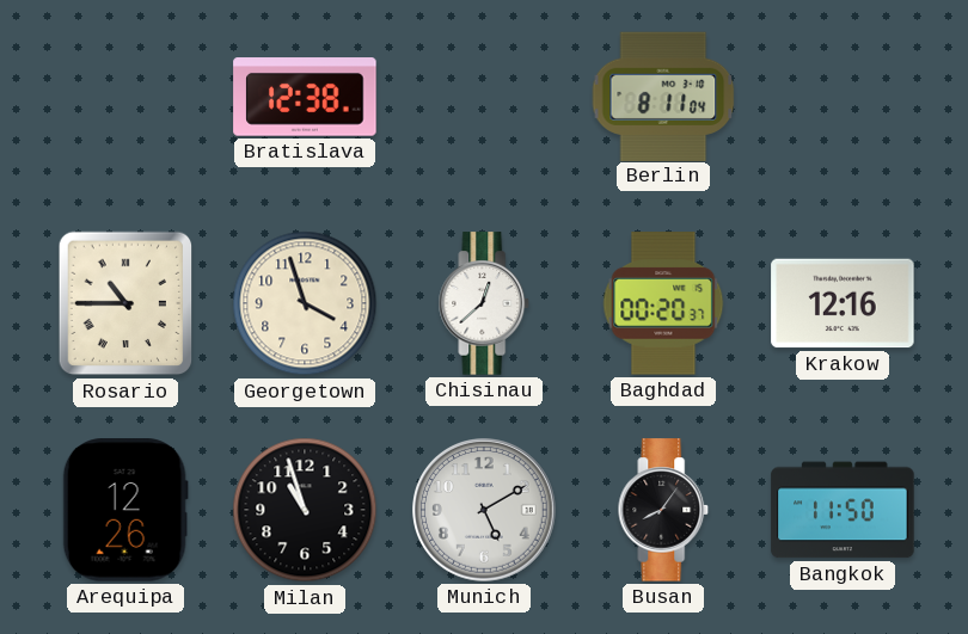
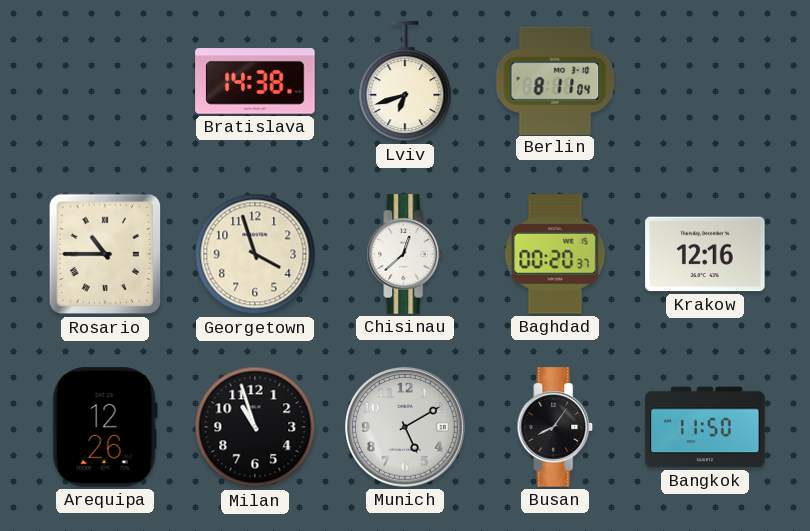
Bratislava: 12:38 -> 14:38 (255, 81)
Lviv: none -> 6:42 (405, 82)
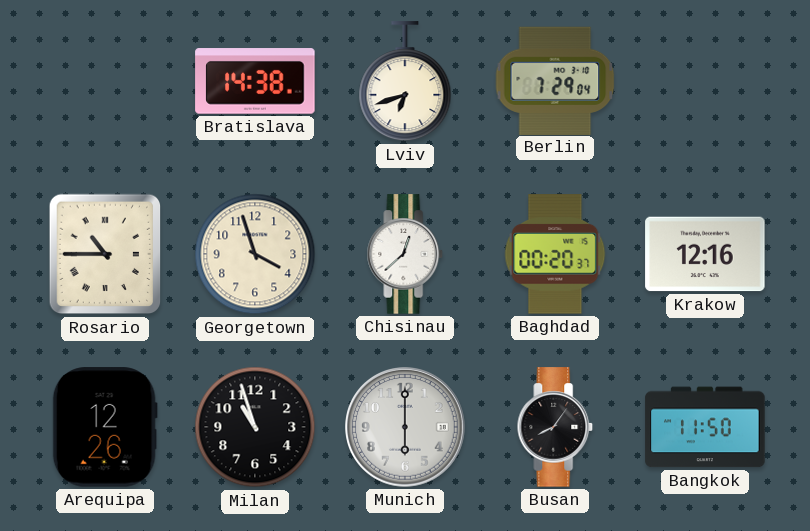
Berlin: 8:11 -> 7:29 (555, 80)
Munich: 5:10 -> 6:00 (405, 427)
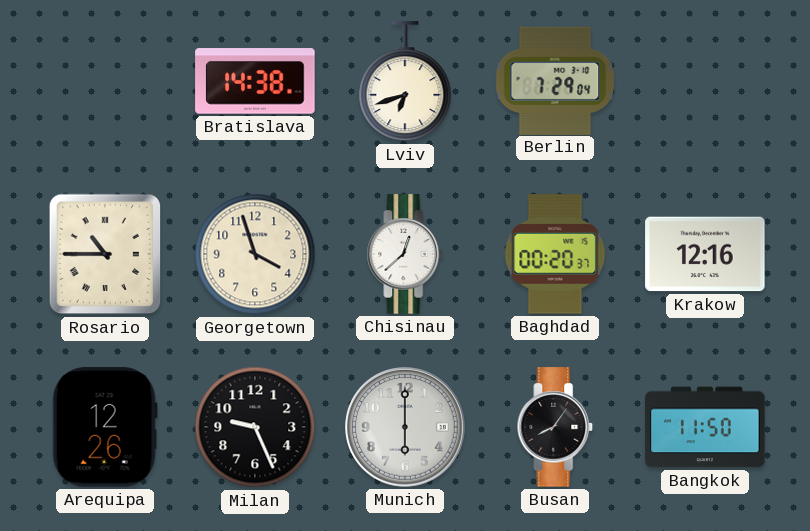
Milan: 10:57 -> 9:26 (255, 427)
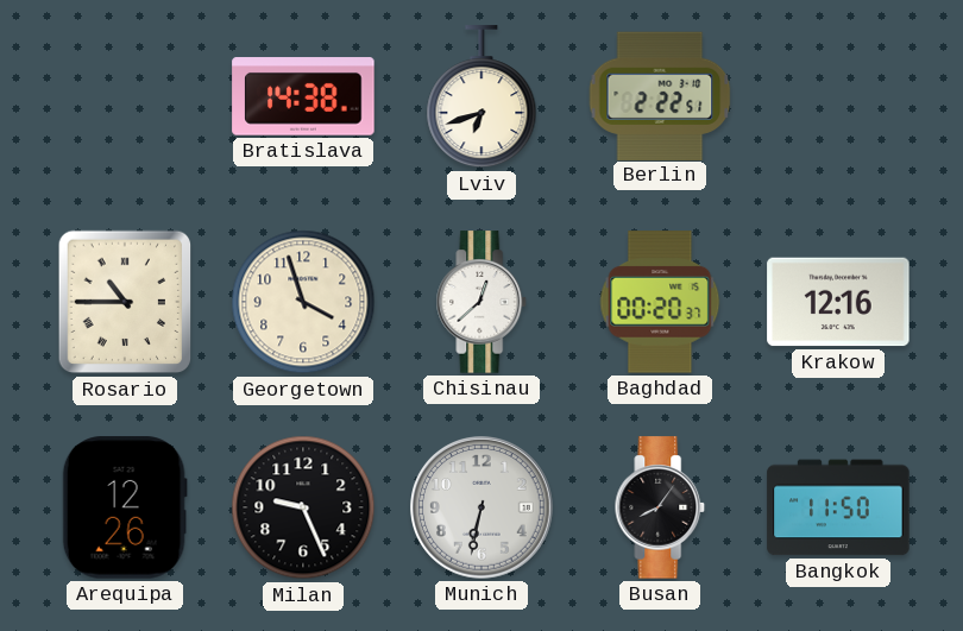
Berlin: 7:29 -> 2:22 (660, 95)
Munich: 6:00 -> 6:32 (481, 507)
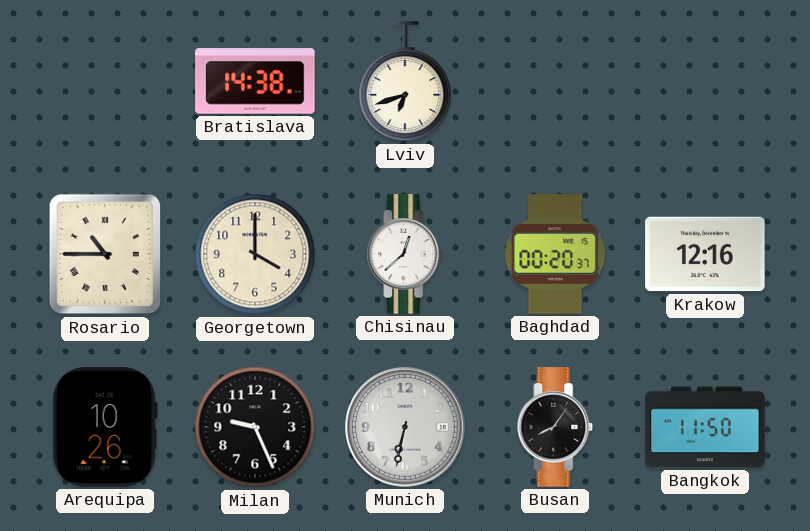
Berlin: 2:22 -> none (660, 95)
Georgetown: 3:57 -> 4:00 (255, 254)
Arequipa: 12:26 -> 10:26 (105, 427)
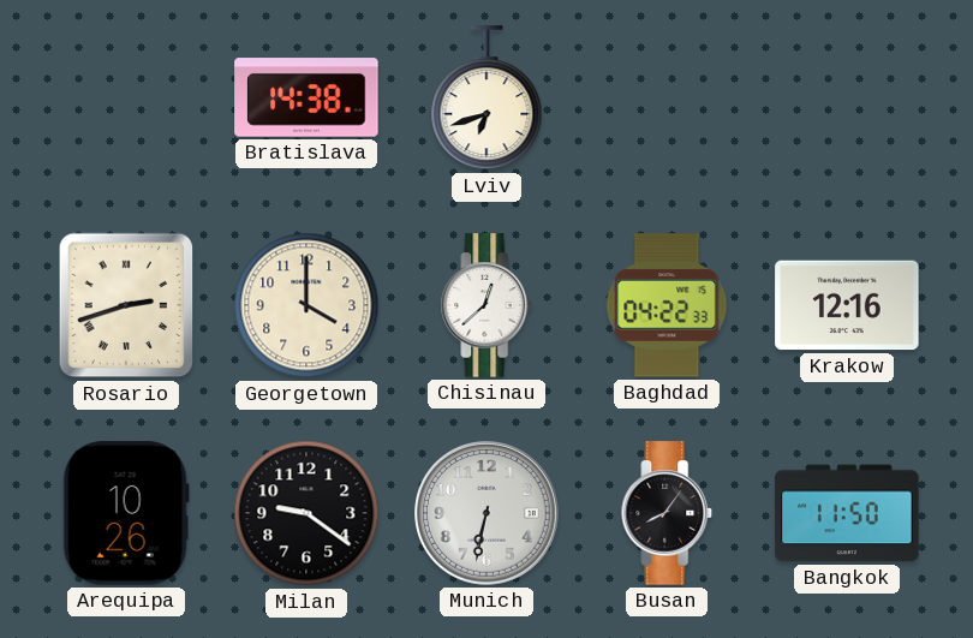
Rosario: 10:45 -> 2:42 (126, 305)
Baghdad: 00:20 -> 04:22 (667, 305)
Milan: 9:26 -> 9:21 (306, 513)
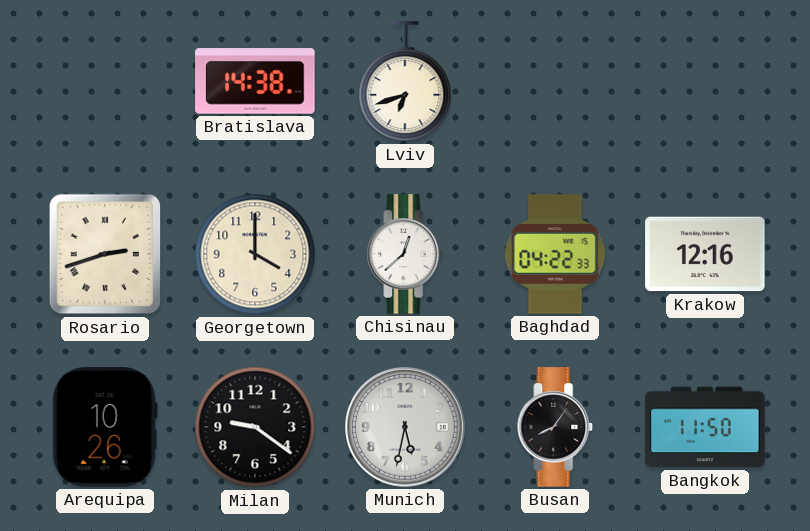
Munich: 6:32 -> 5:32 (405, 427)
